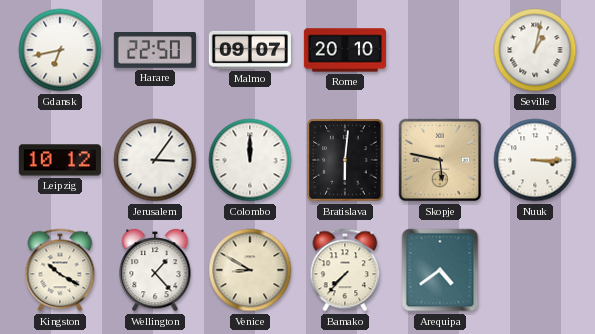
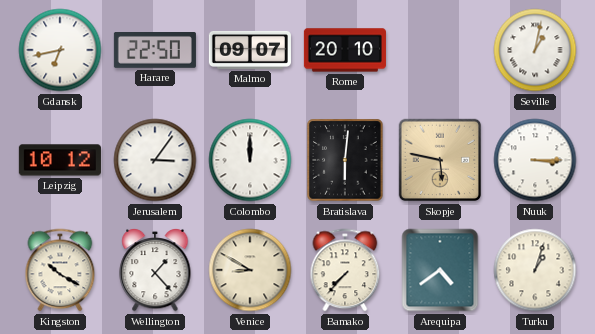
Turku: none -> 1:03 (535, 270)
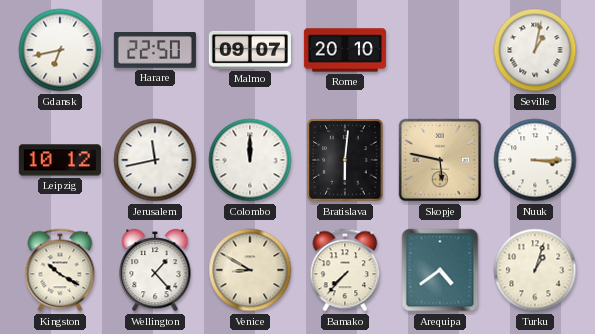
Jerusalem: 3:06 -> 11:43 (155, 160)
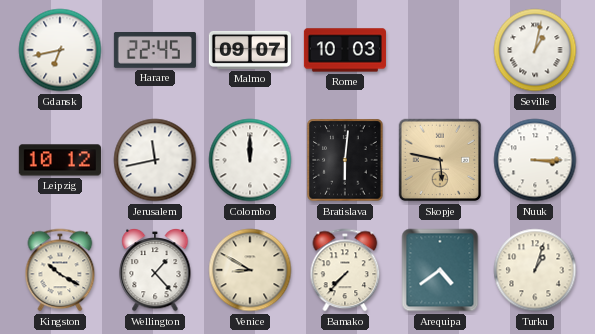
Harare: 22:50 -> 22:45 (155, 51)
Rome: 20:10 -> 10:03 (345, 50)
